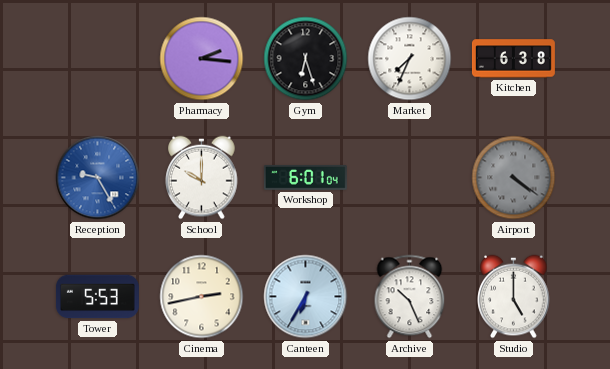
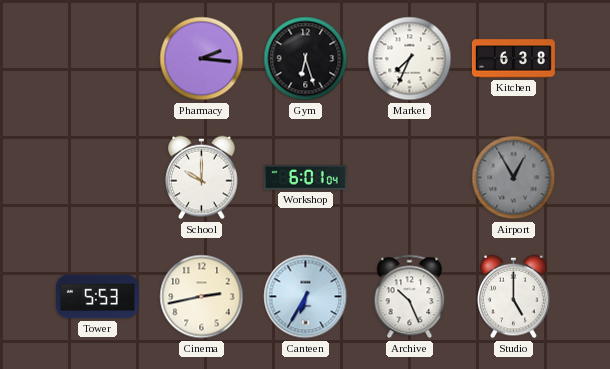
Reception: 9:25 -> none (98, 178)
Airport: 4:21 -> 12:55 (514, 178)
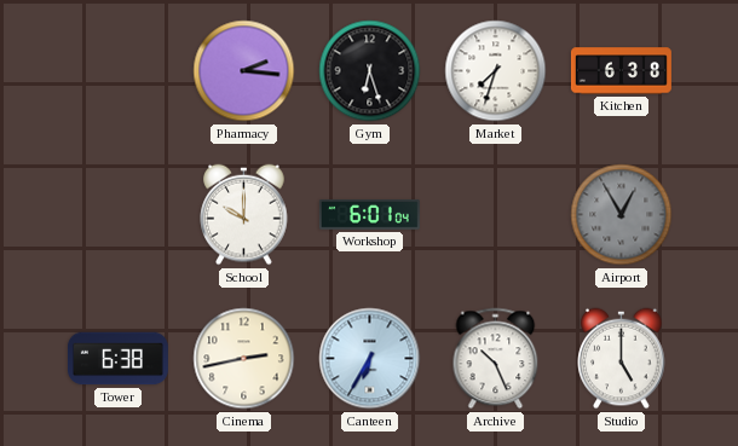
Market: 7:34 -> 7:33 (496, 71)
Tower: 5:53 -> 6:38 (117, 359)
